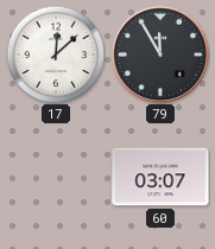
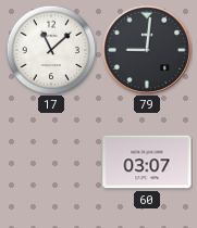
17: 12:08 -> 11:08 (51, 50)
79: 11:55 -> 9:01 (147, 50)
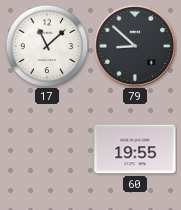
79: 9:01 -> 8:52 (135, 46)
60: 03:07 -> 19:55 (135, 149)
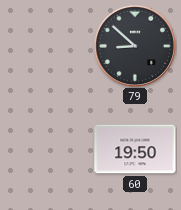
17: 11:08 -> none (47, 46)
60: 19:55 -> 19:50 (135, 149)
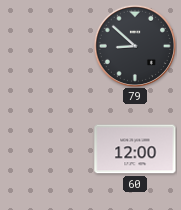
60: 19:50 -> 12:00 (135, 149)
